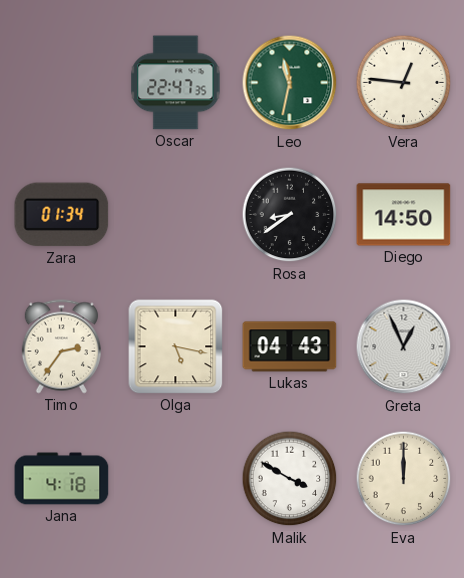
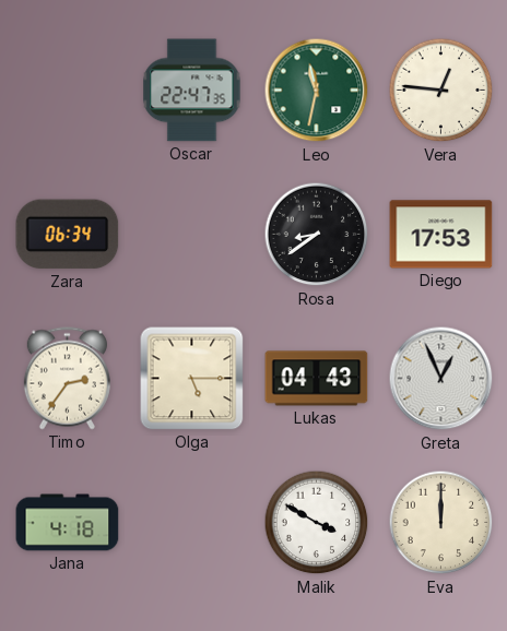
Zara: 01:34 -> 06:34 (68, 235)
Diego: 14:50 -> 17:53 (441, 235)
Olga: 5:17 -> 5:15 (192, 379)
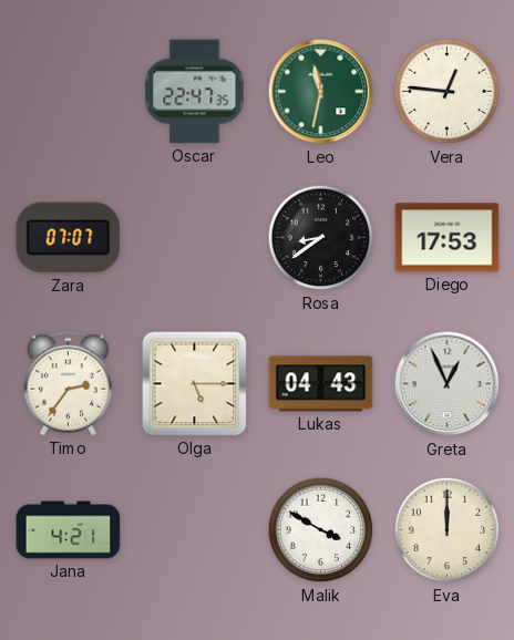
Zara: 06:34 -> 07:07 (69, 238)
Jana: 4:18 -> 4:21 (69, 530)
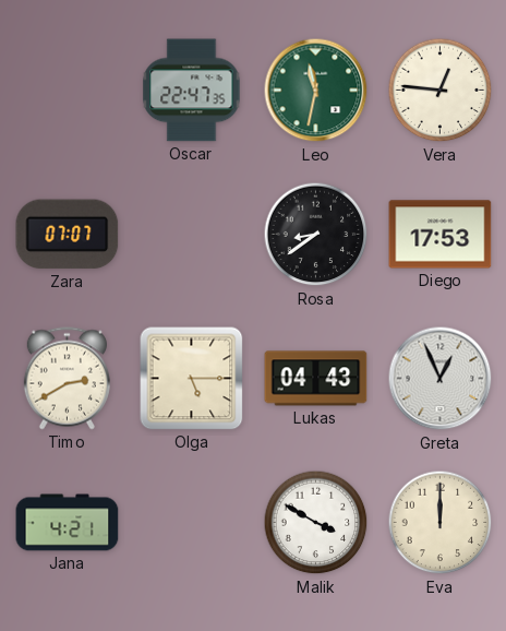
Timo: 2:36 -> 2:40 (67, 379)
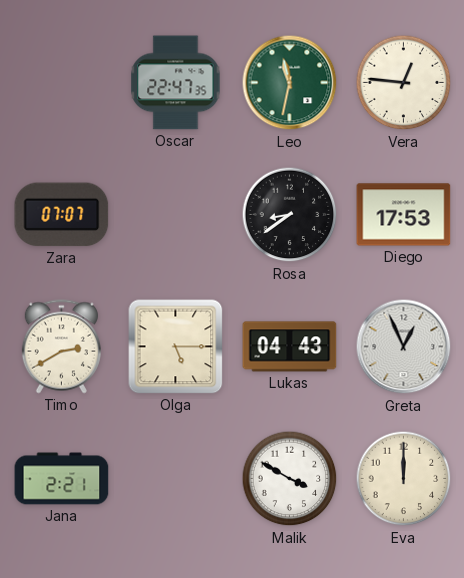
Jana: 4:21 -> 2:21 (62, 479)
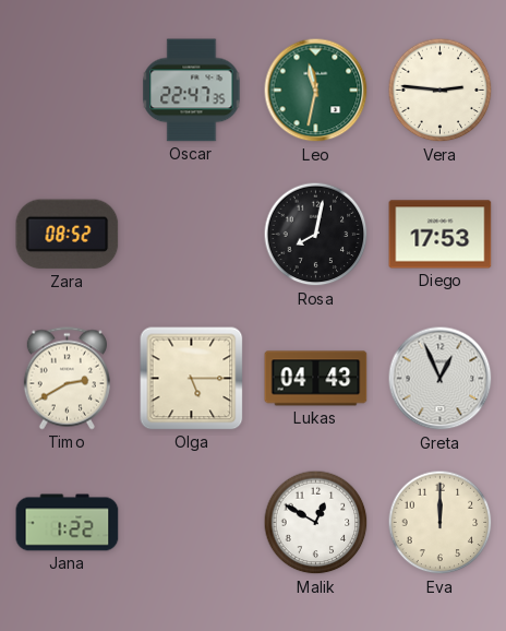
Vera: 12:46 -> 2:46 (441, 91)
Zara: 07:07 -> 08:52 (68, 235)
Rosa: 8:39 -> 8:02 (316, 235)
Jana: 2:21 -> 1:22 (68, 523)
Malik: 3:50 -> 12:50 (316, 523)
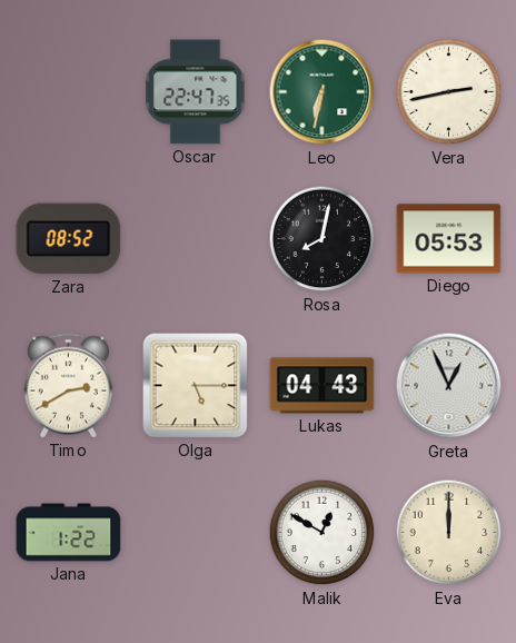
Leo: 11:32 -> 6:32 (322, 92)
Vera: 2:46 -> 2:43 (449, 92)
Diego: 17:53 -> 05:53 (449, 239)
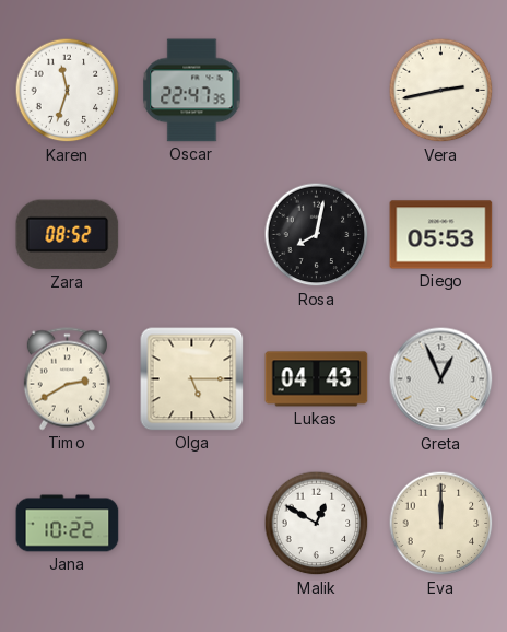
Karen: none -> 11:33 (68, 91)
Leo: 6:32 -> none (322, 92)
Jana: 1:22 -> 10:22 (68, 524)
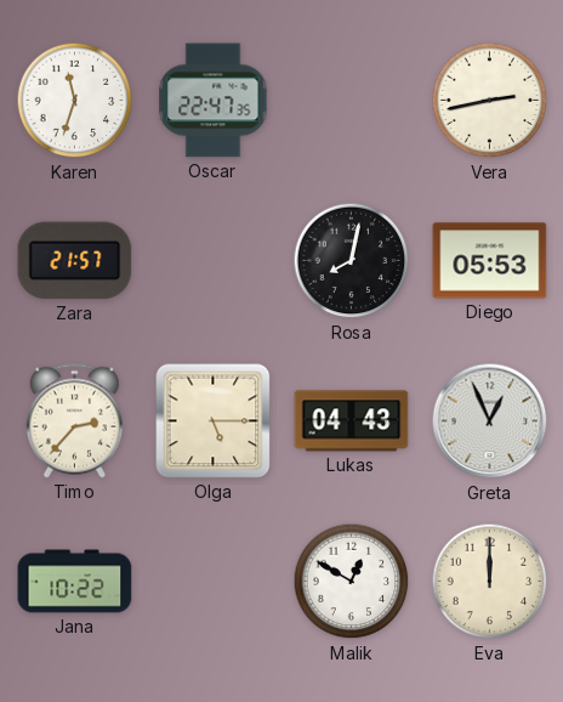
Zara: 08:52 -> 21:57 (75, 261)
Timo: 2:40 -> 2:37 (74, 421)
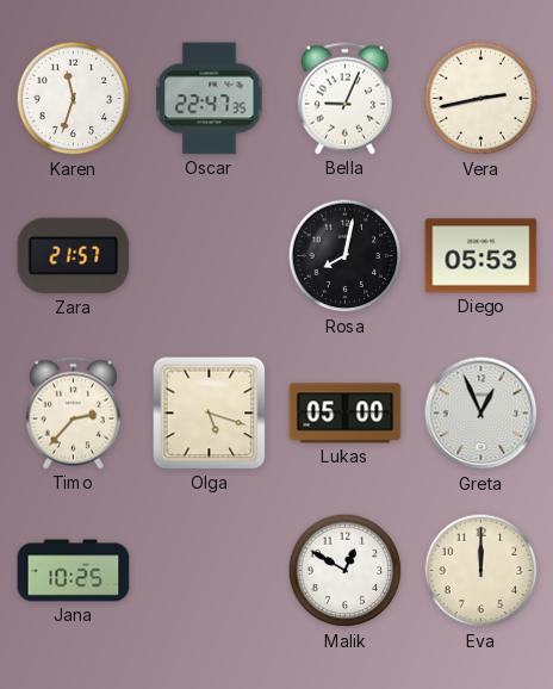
Bella: none -> 9:04 (344, 99)
Olga: 5:15 -> 5:18 (210, 414)
Lukas: 04:43 -> 05:00 (346, 414)
Jana: 10:22 -> 10:25 (74, 571)
